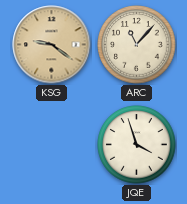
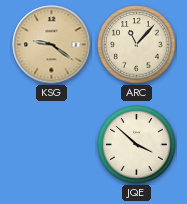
JQE: 3:57 -> 3:52 (137, 145)
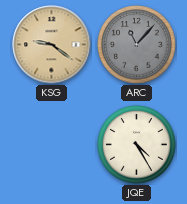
ARC dial: cream -> grey (137, 45)
JQE: 3:52 -> 4:25 (137, 145)
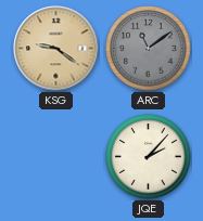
ARC: 11:07 -> 11:09 (149, 49)
JQE: 4:25 -> 2:07 (149, 157)
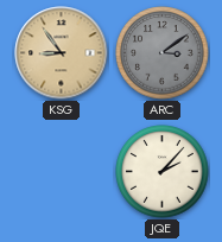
KSG: 9:21 -> 8:54 (62, 53)
ARC: 11:09 -> 3:09 (163, 53)
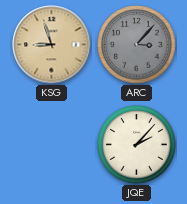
KSG: 8:54 -> 8:57 (52, 45)
ARC: 3:09 -> 3:07 (137, 45)
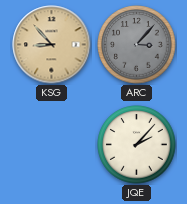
KSG: 8:57 -> 8:53 (52, 45)
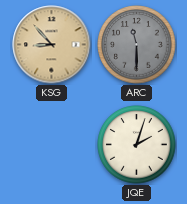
ARC: 3:07 -> 11:30 (137, 45)
JQE: 2:07 -> 2:03 (137, 145)
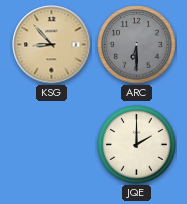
ARC: 11:30 -> 6:30 (137, 45)
JQE: 2:03 -> 2:00 (137, 145)
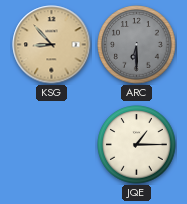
JQE: 2:00 -> 1:15 (137, 145)
